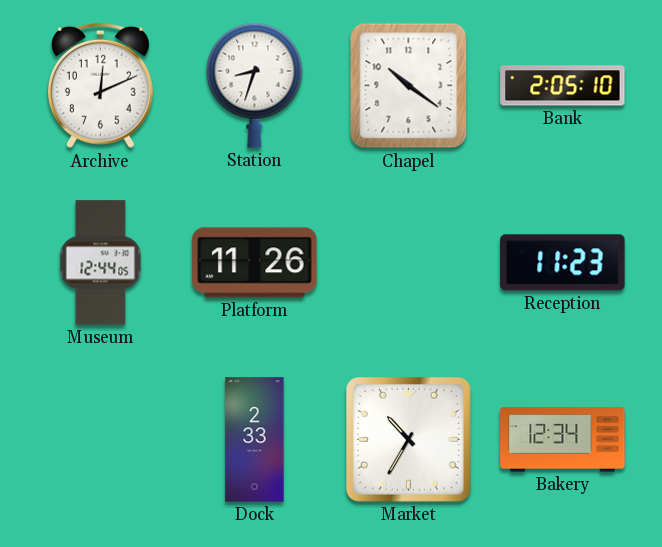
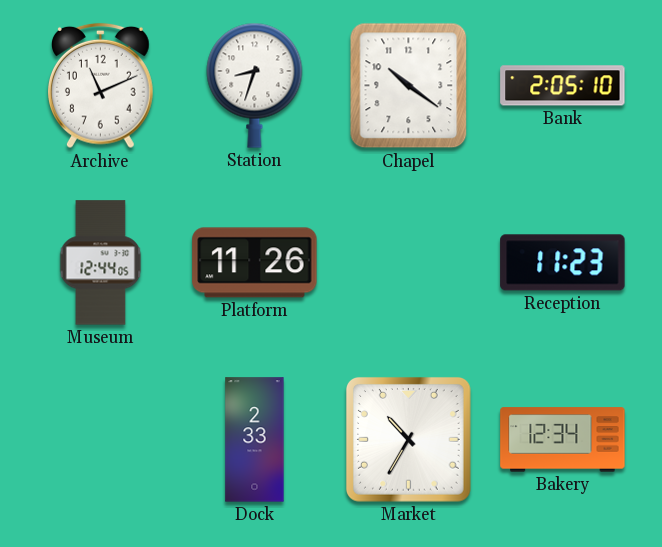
Archive: 12:11 -> 11:11 (101, 86)
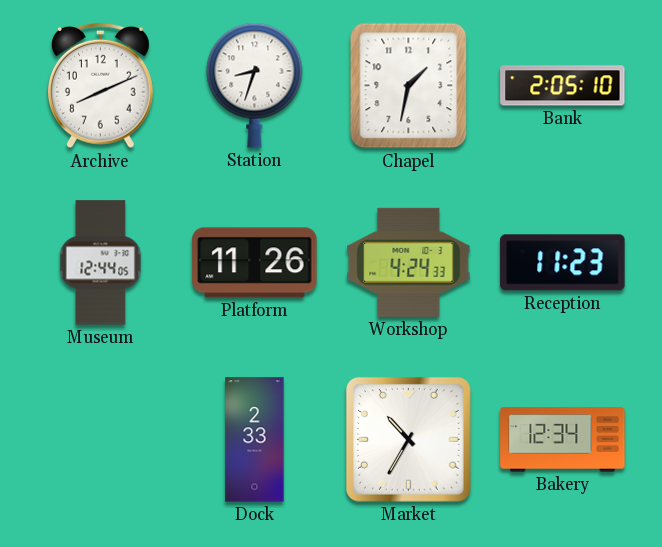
Archive: 11:11 -> 8:11 (101, 86)
Chapel: 10:21 -> 1:32 (409, 86)
Workshop: none -> 4:24 (409, 262)
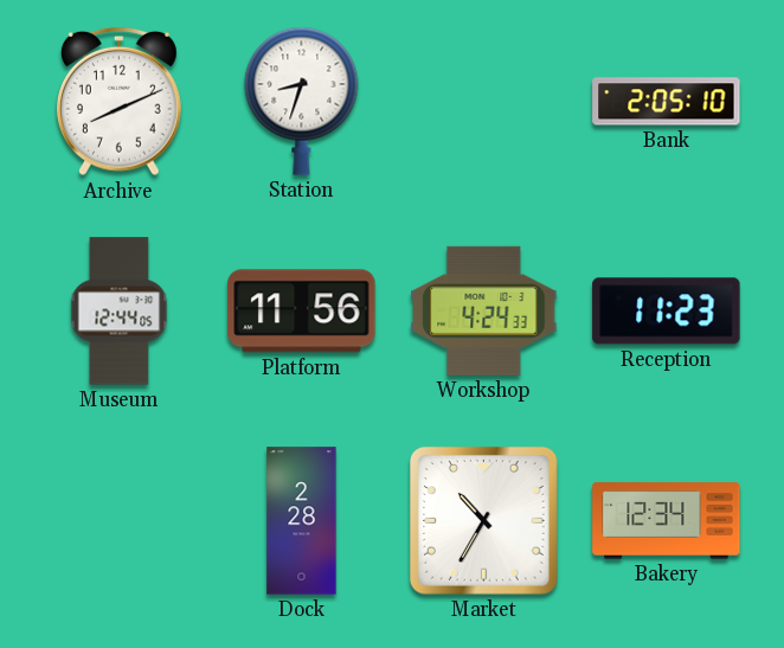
Chapel: 1:32 -> none (409, 86)
Platform: 11:26 -> 11:56 (302, 312)
Dock: 2:33 -> 2:28 (302, 521)
